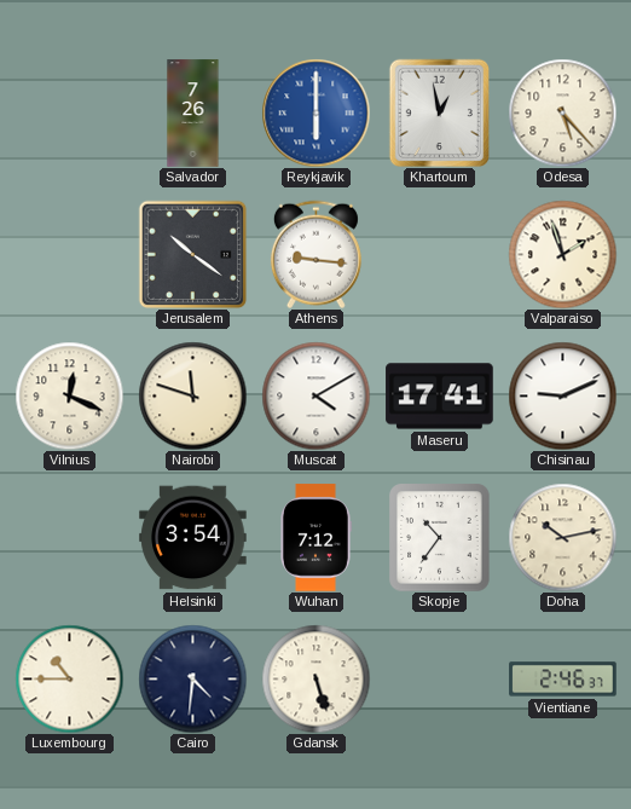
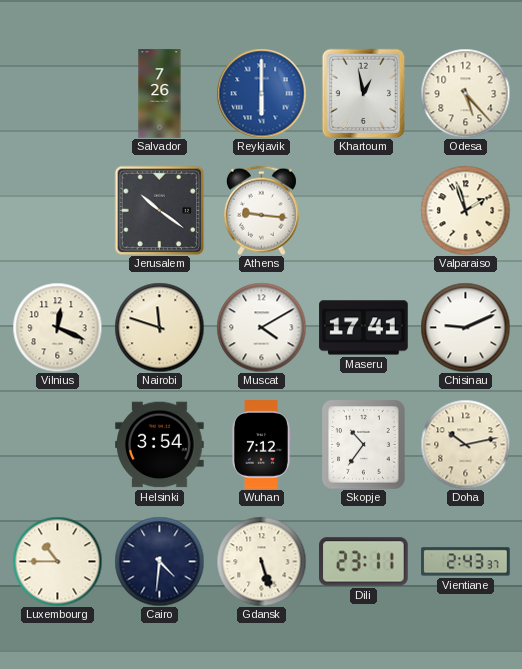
Dili: none -> 23:11 (364, 562)
Vientiane: 2:46 -> 2:43 (466, 562)
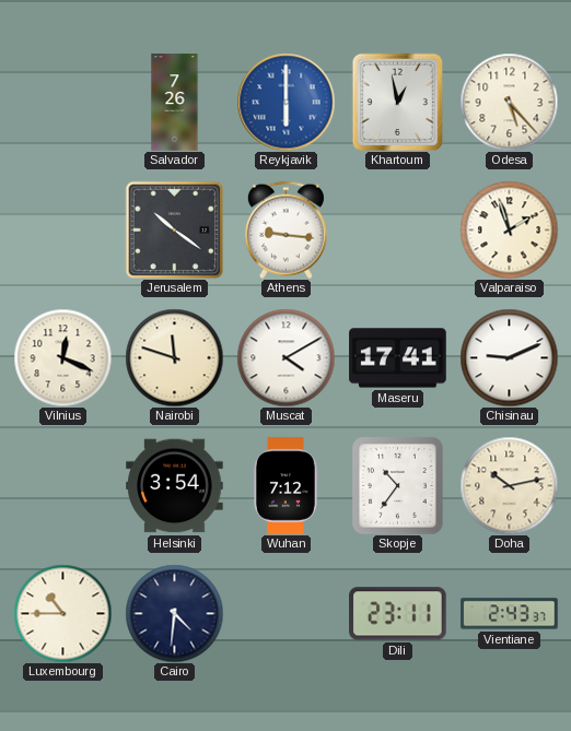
Gdansk: 5:27 -> none (261, 561)
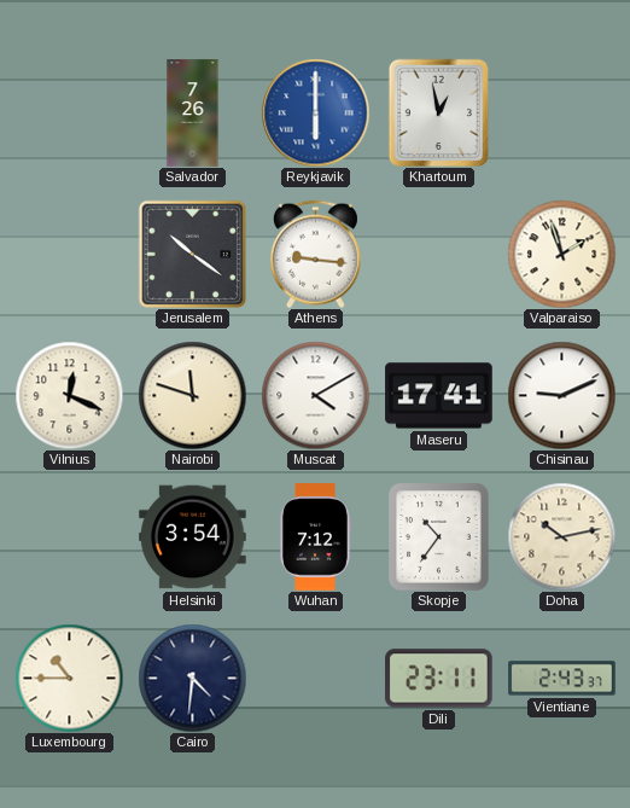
Odesa: 5:23 -> none (509, 102)
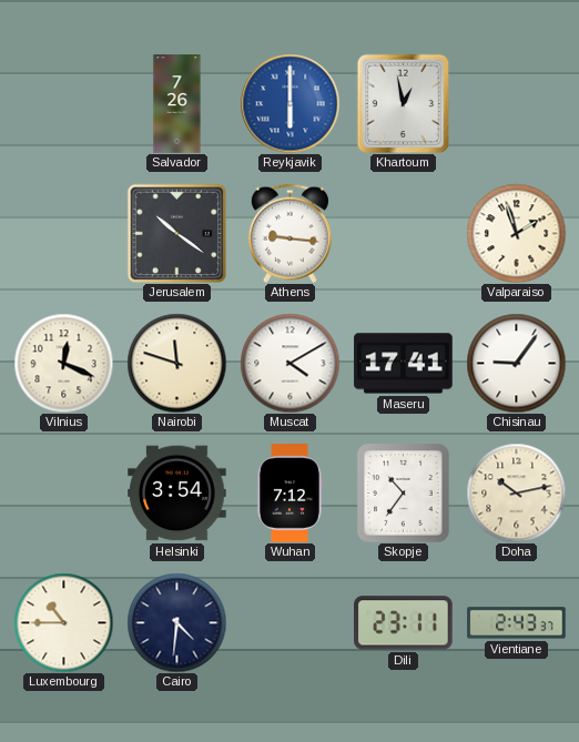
Chisinau: 9:11 -> 9:06 (516, 363)
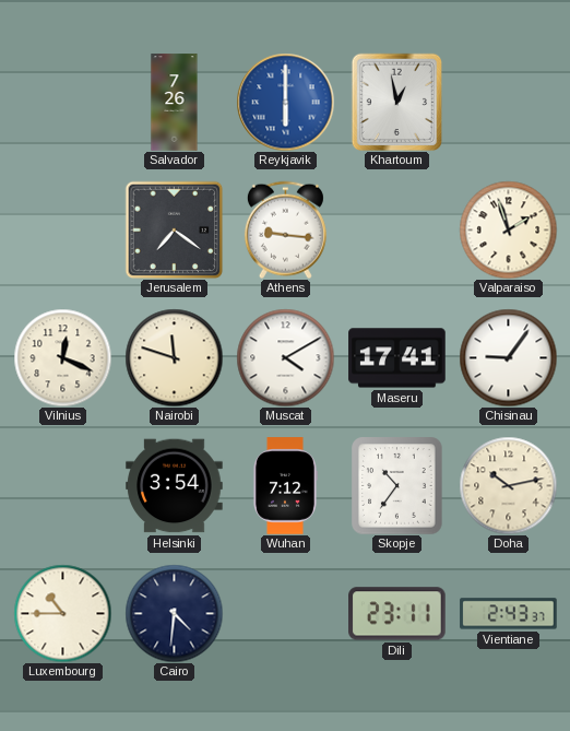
Jerusalem: 10:21 -> 7:21 (174, 229)
